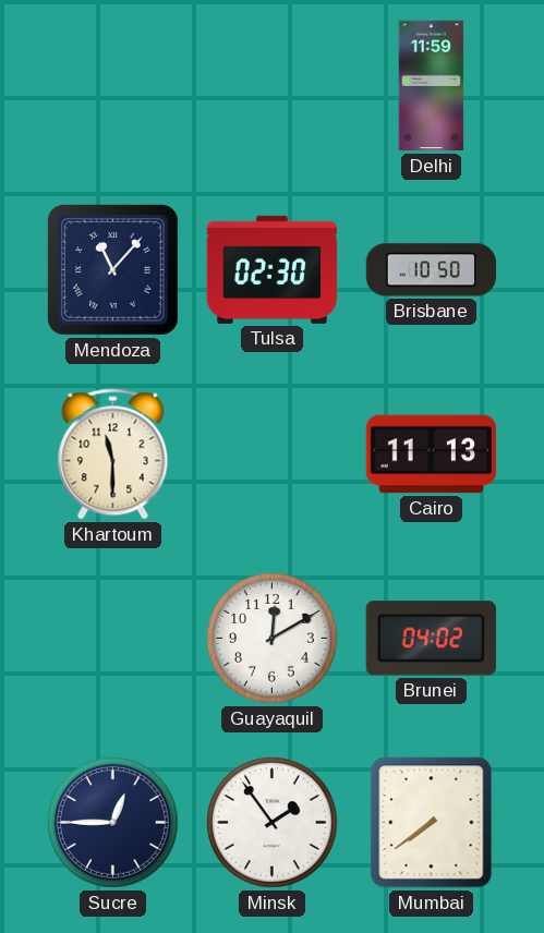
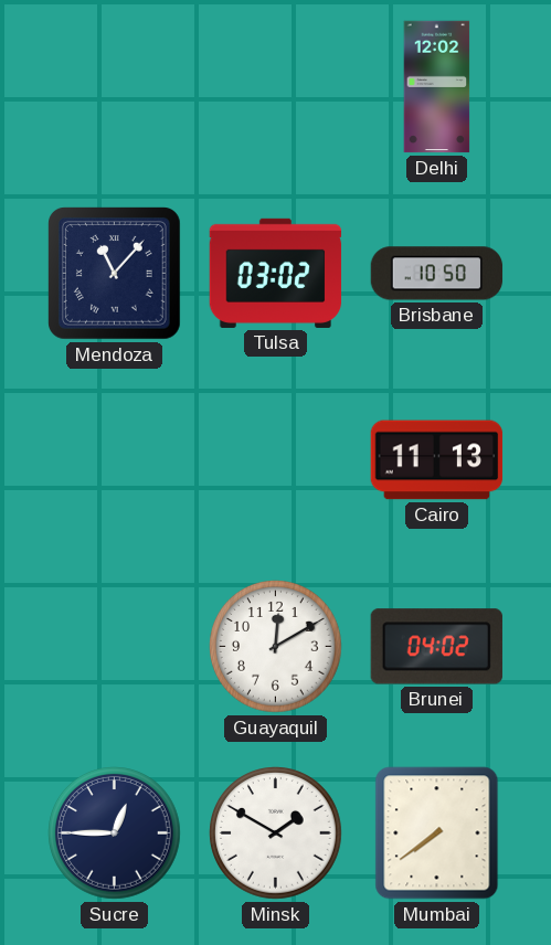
Delhi: 11:59 -> 12:02 (437, 87)
Tulsa: 02:30 -> 03:02 (276, 273)
Khartoum: 11:30 -> none (113, 455)
Minsk: 1:54 -> 1:50 (276, 833)
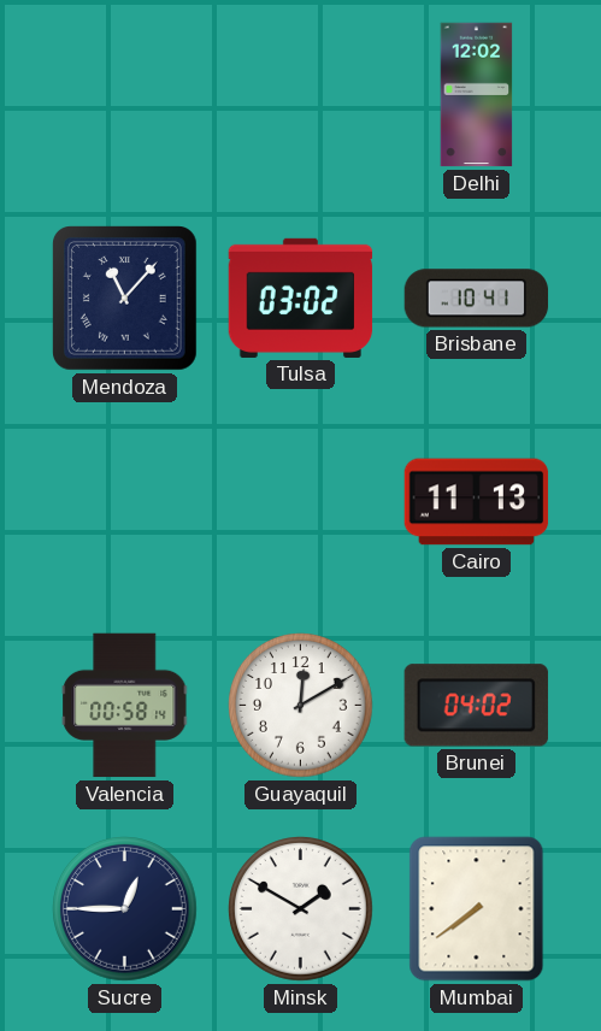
Brisbane: 10:50 -> 10:41 (477, 299)
Valencia: none -> 00:58 (125, 706)
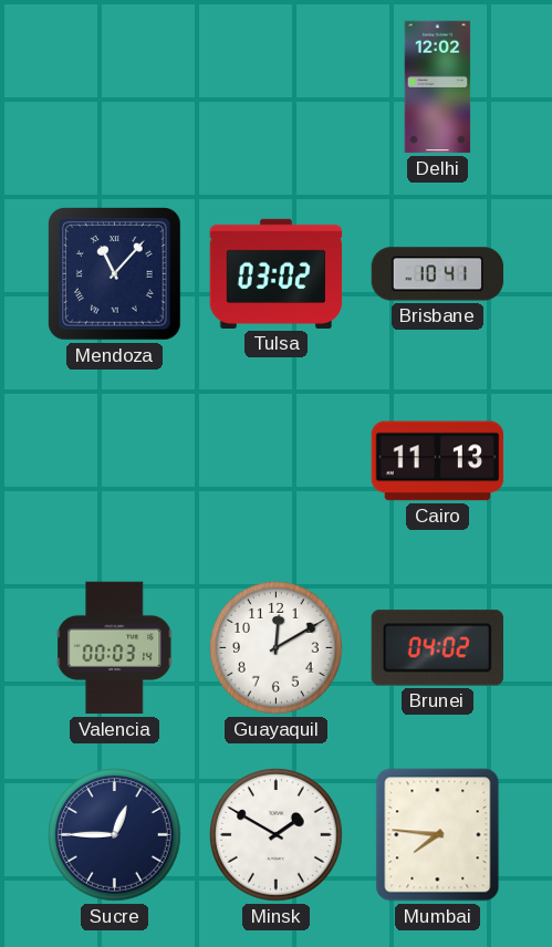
Valencia: 00:58 -> 00:03 (115, 648)
Mumbai: 7:39 -> 7:46 (438, 835)
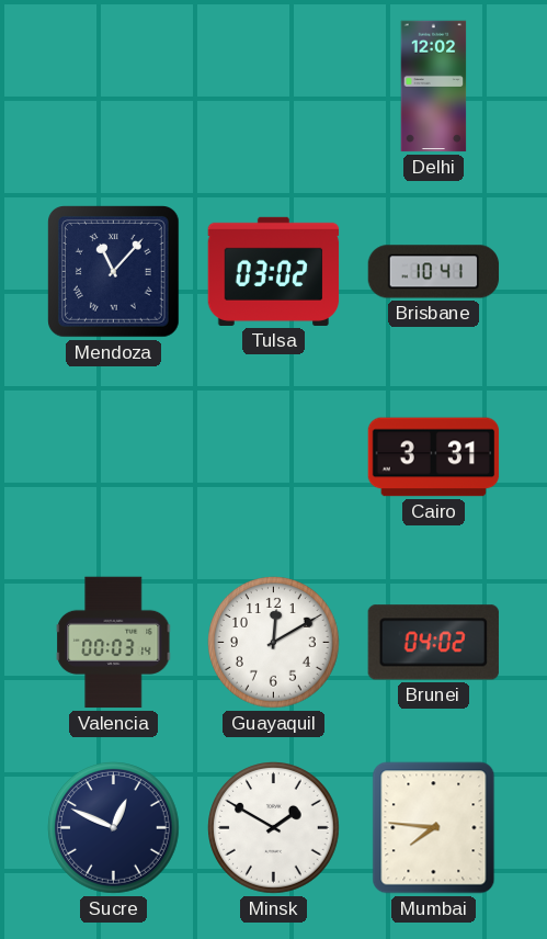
Cairo: 11:13 -> 3:31 (434, 457)
Sucre: 12:45 -> 12:49 (114, 828)
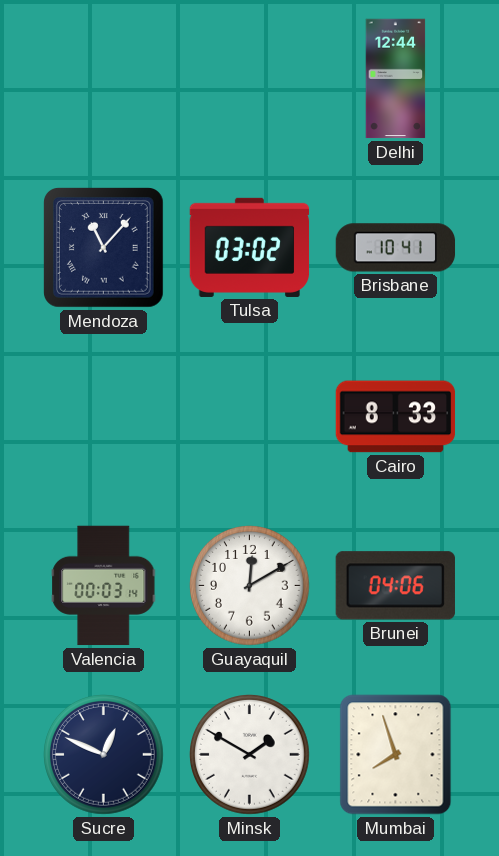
Delhi: 12:02 -> 12:44 (396, 79)
Cairo: 3:31 -> 8:33 (396, 417)
Brunei: 04:02 -> 04:06 (395, 586)
Mumbai: 7:46 -> 7:57 (396, 755)
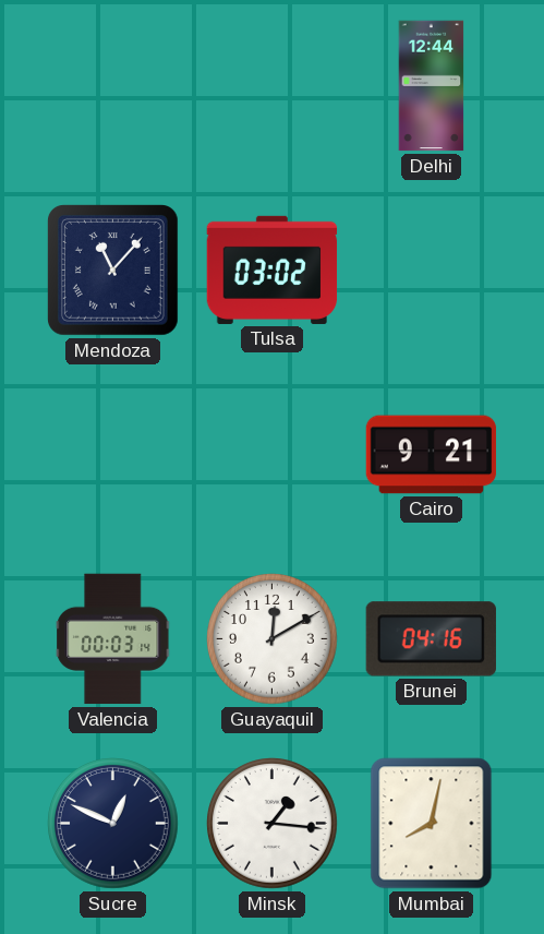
Brisbane: 10:41 -> none (396, 248)
Cairo: 8:33 -> 9:21 (432, 455)
Brunei: 04:06 -> 04:16 (431, 639)
Minsk: 1:50 -> 1:16 (273, 824)
Mumbai: 7:57 -> 8:02 (432, 824)
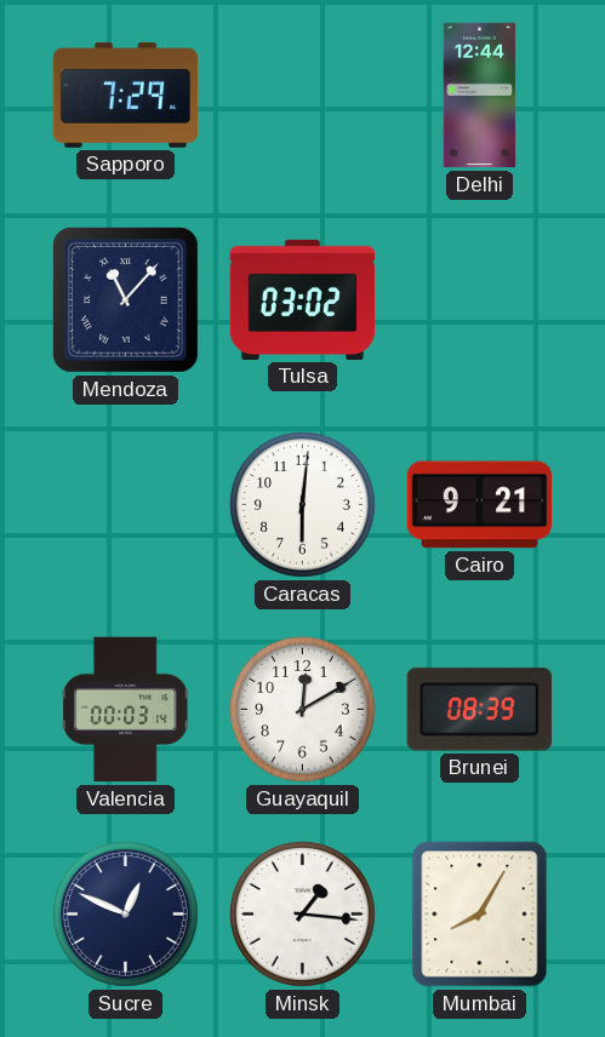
Sapporo: none -> 7:29 (126, 94)
Caracas: none -> 6:01 (303, 505)
Brunei: 04:16 -> 08:39 (479, 710)
Mumbai: 8:02 -> 8:05 (480, 915)
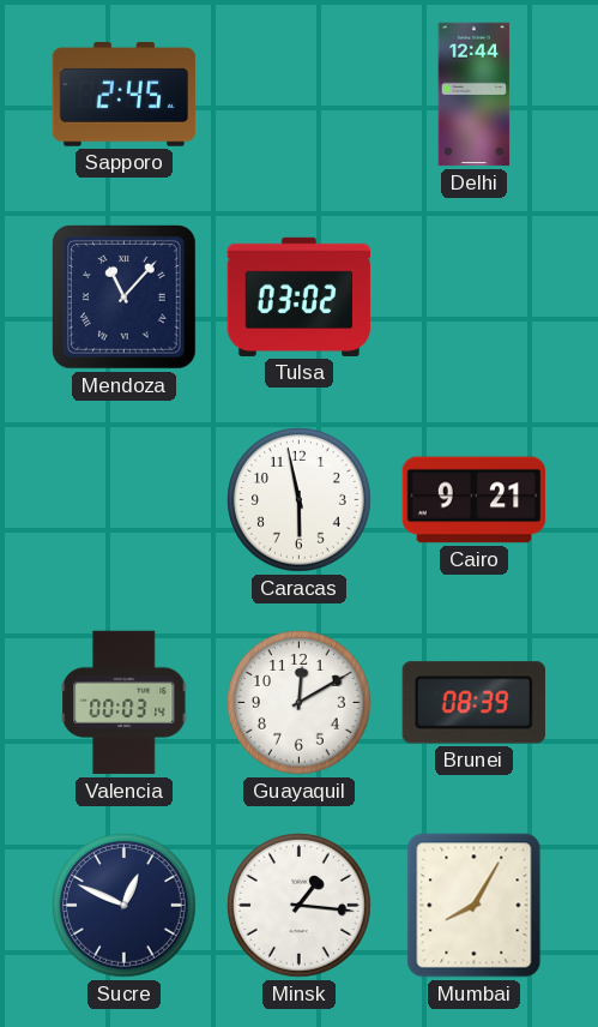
Sapporo: 7:29 -> 2:45 (125, 94)
Caracas: 6:01 -> 5:58 (300, 500)
